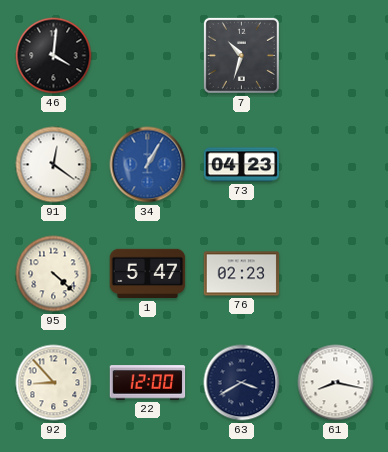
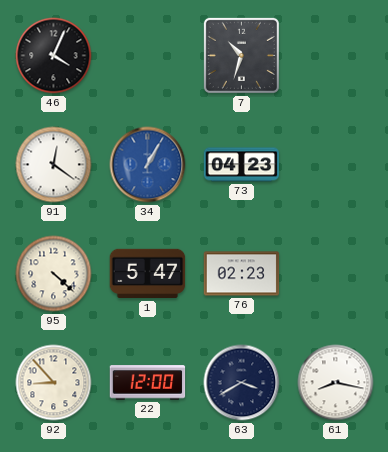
46: 4:01 -> 4:04 (54, 56)
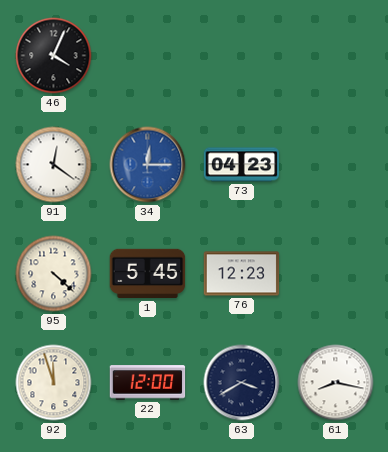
7: 10:33 -> none (241, 55)
34: 1:05 -> 12:15 (148, 165)
1: 5:47 -> 5:45 (148, 274)
76: 02:23 -> 12:23 (242, 274)
92: 8:53 -> 11:57 (54, 383)
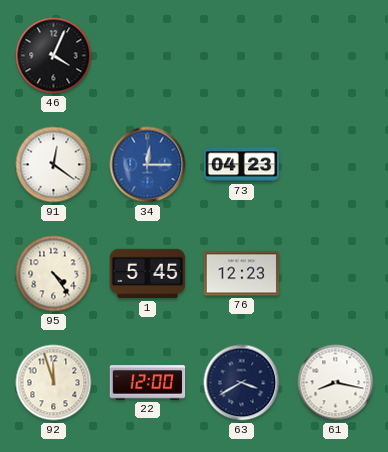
95: 4:22 -> 4:24 (54, 274)
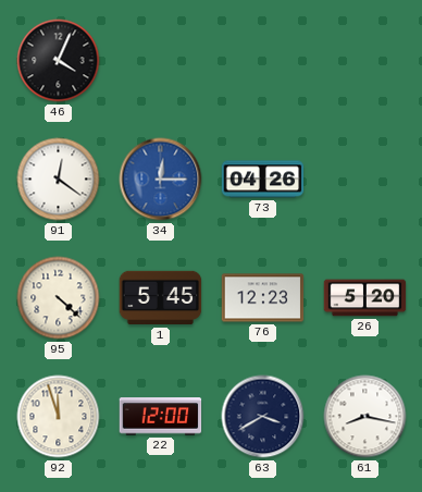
73: 04:23 -> 04:26 (263, 180)
95: 4:24 -> 4:22 (59, 298)
26: none -> 5:20 (365, 298)
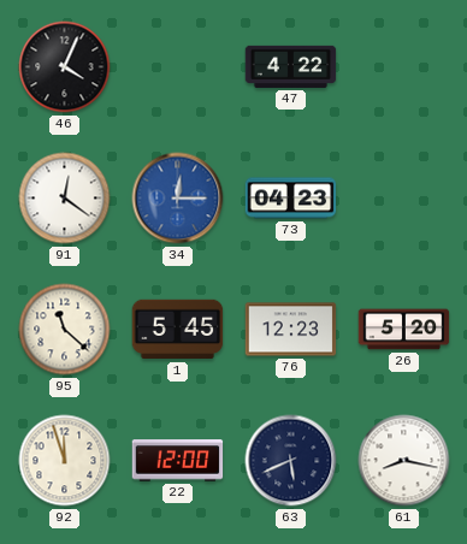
47: none -> 4:22 (291, 66)
73: 04:26 -> 04:23 (291, 199)
95: 4:22 -> 11:22 (65, 330)
63: 3:40 -> 5:41 (291, 461)
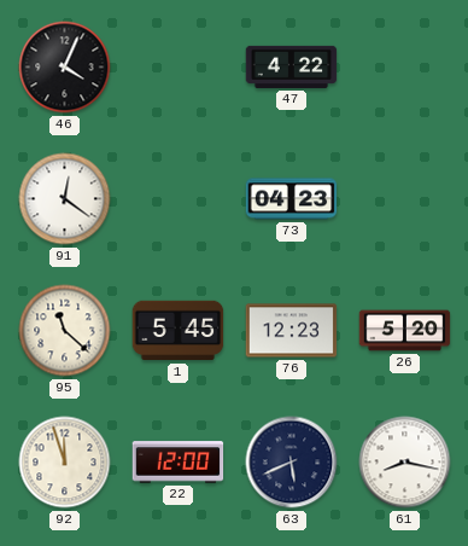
34: 12:15 -> none (178, 199)
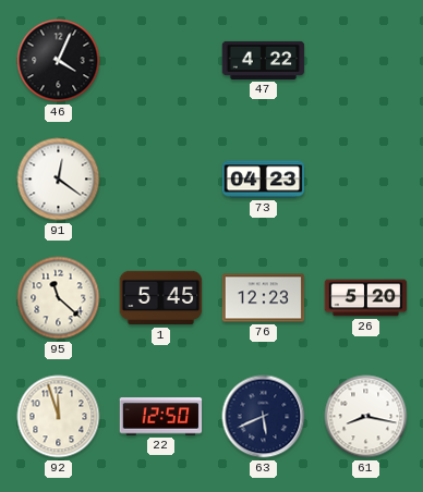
22: 12:00 -> 12:50 (161, 417)
